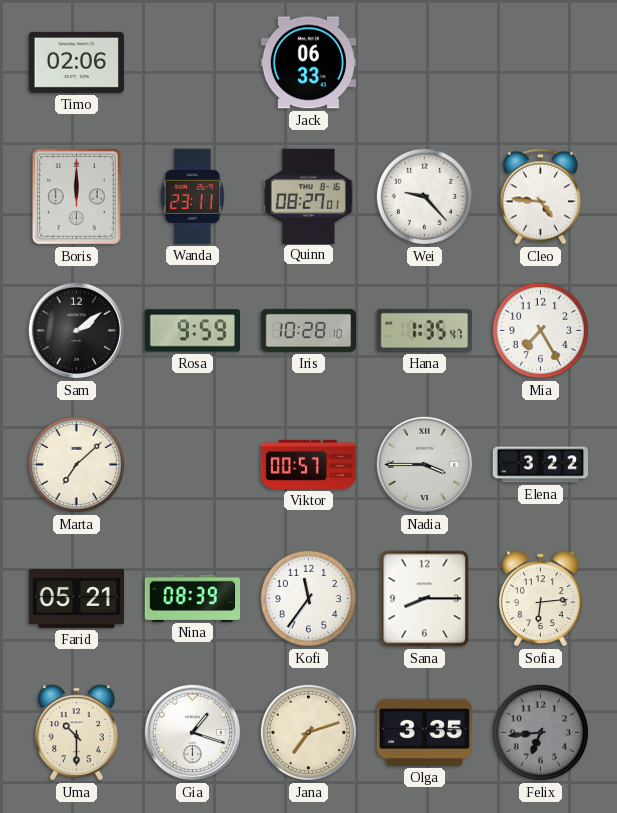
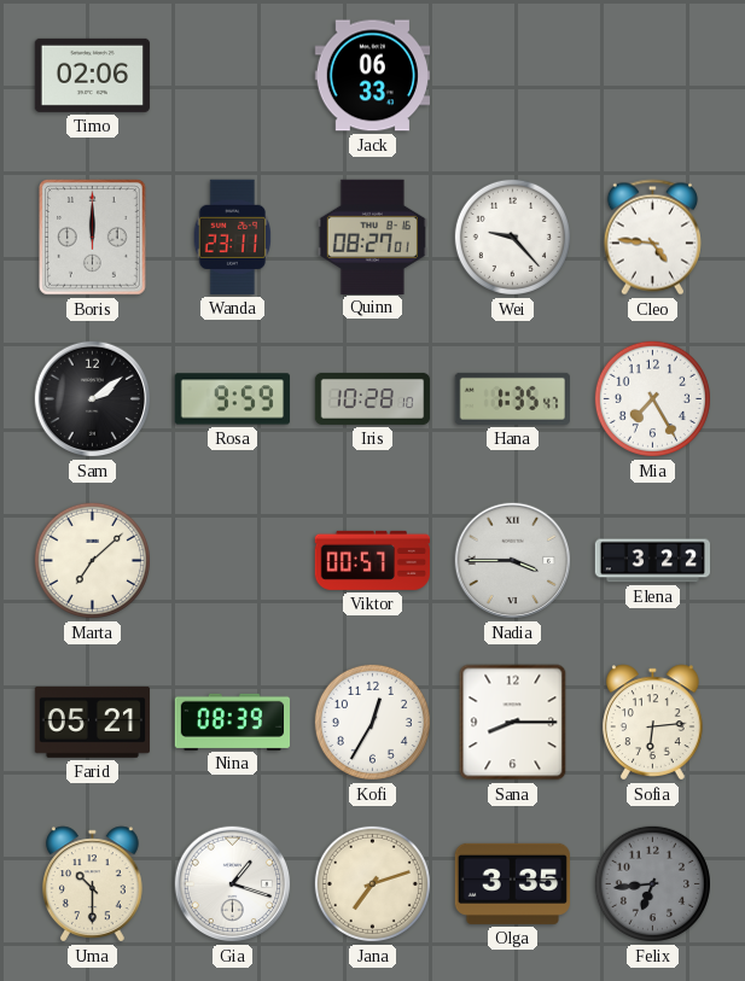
Kofi: 11:36 -> 12:35 (372, 722)
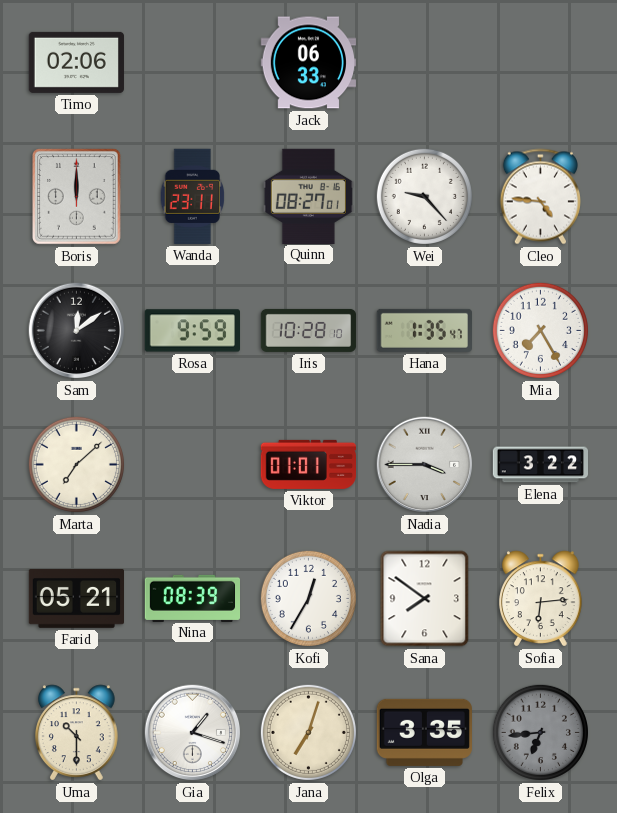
Sam: 2:09 -> 12:09 (77, 331)
Viktor: 00:57 -> 01:01 (308, 464)
Sana: 8:15 -> 7:51 (425, 599)
Jana: 7:12 -> 7:03 (308, 732)
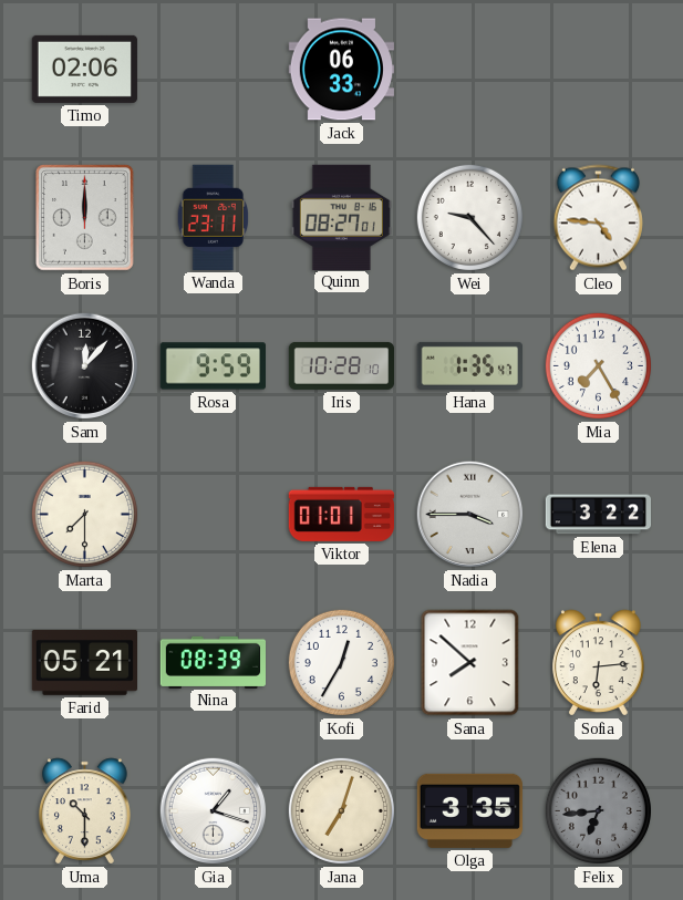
Sam: 12:09 -> 12:07 (85, 366)
Marta: 7:08 -> 7:30 (84, 514)
Sana: 7:51 -> 7:52 (470, 663)
